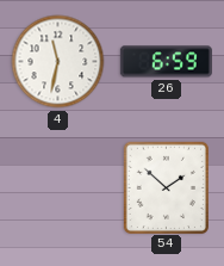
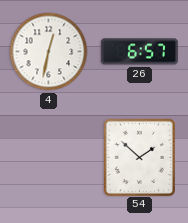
4: 11:32 -> 12:32 (49, 52)
26: 6:59 -> 6:57 (139, 52)
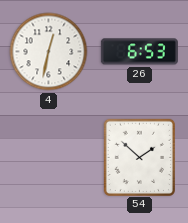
26: 6:57 -> 6:53 (139, 52)
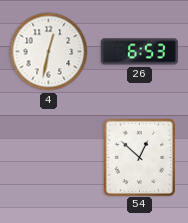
54: 1:52 -> 12:52 (139, 157)
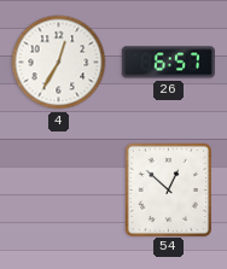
4: 12:32 -> 12:35 (59, 63)
26: 6:53 -> 6:57 (168, 63)
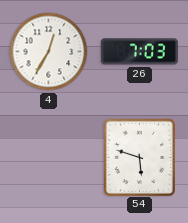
26: 6:57 -> 7:03 (139, 52)
54: 12:52 -> 5:48 (139, 157)
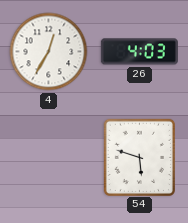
26: 7:03 -> 4:03 (139, 52)
